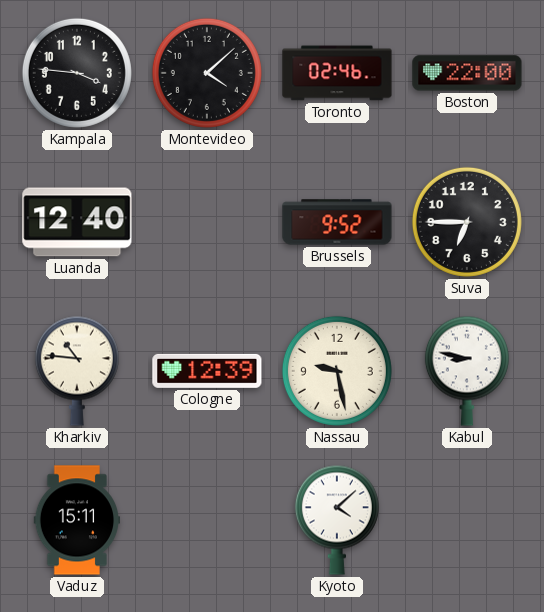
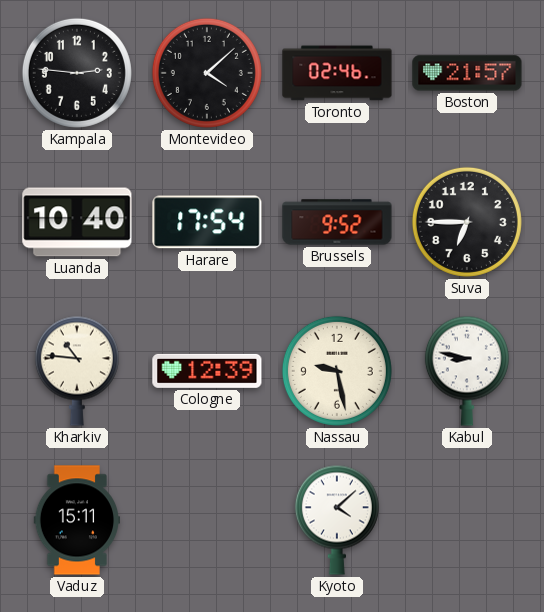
Kampala: 3:46 -> 2:46 (77, 73)
Boston: 22:00 -> 21:57 (467, 73)
Luanda: 12:40 -> 10:40 (77, 222)
Harare: none -> 17:54 (207, 222)
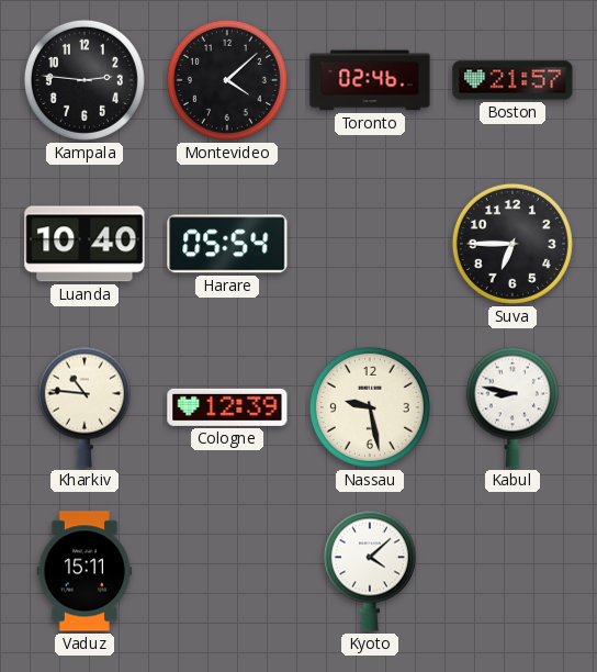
Harare: 17:54 -> 05:54 (227, 244)
Brussels: 9:52 -> none (337, 222)
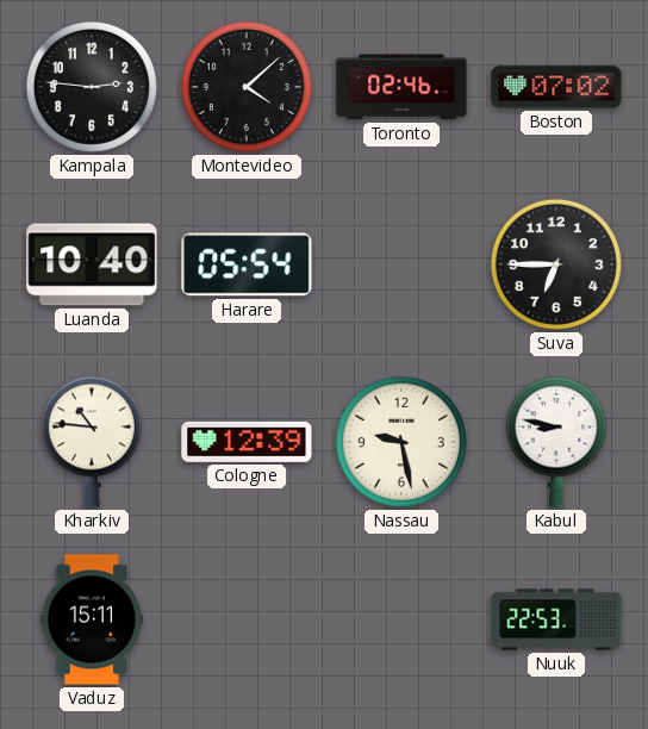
Boston: 21:57 -> 07:02 (556, 87)
Kyoto: 4:08 -> none (370, 571)
Nuuk: none -> 22:53 (556, 619)
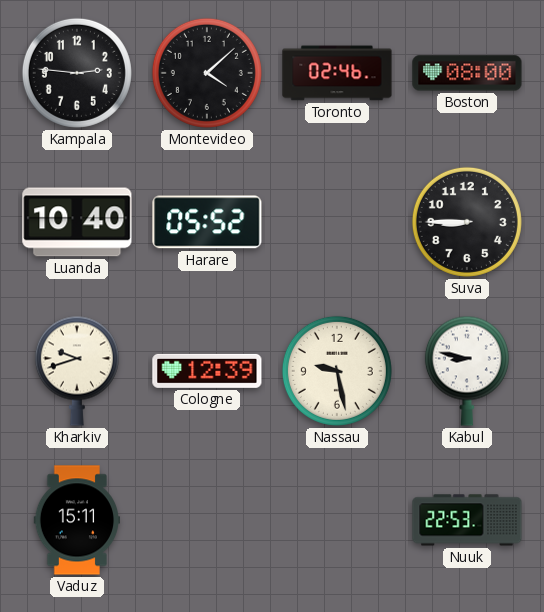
Boston: 07:02 -> 08:00 (467, 73)
Harare: 05:54 -> 05:52 (207, 222)
Suva: 6:45 -> 8:45 (467, 222)
Kharkiv: 10:46 -> 9:42 (77, 371)
